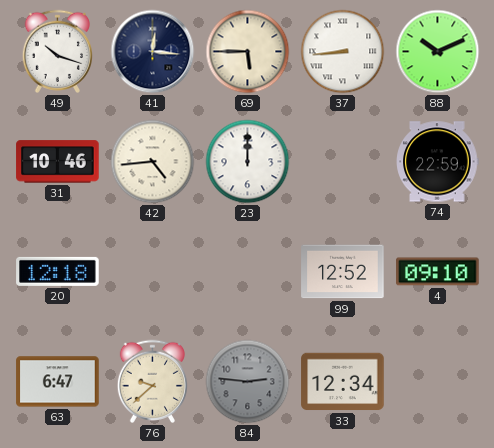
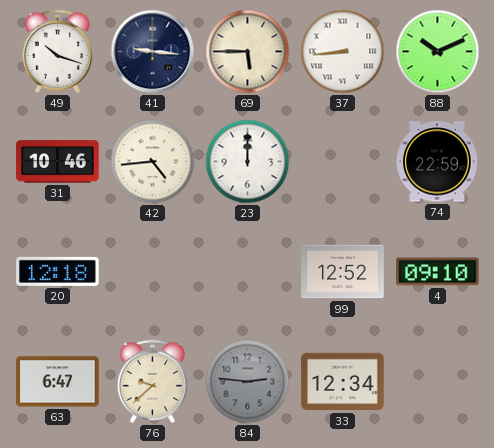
41: 12:16 -> 9:16 (153, 52)
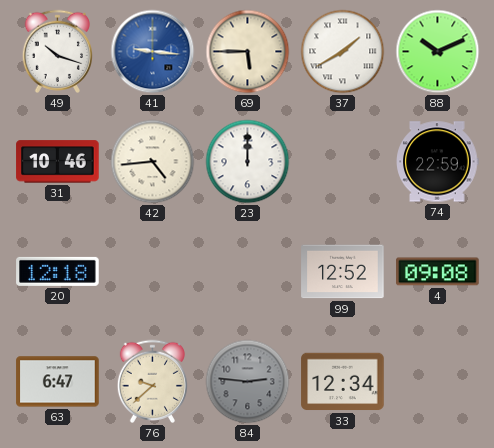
41 dial: navy -> blue (153, 52)
37: 8:44 -> 1:40 (343, 52)
4: 09:10 -> 09:08 (438, 272)
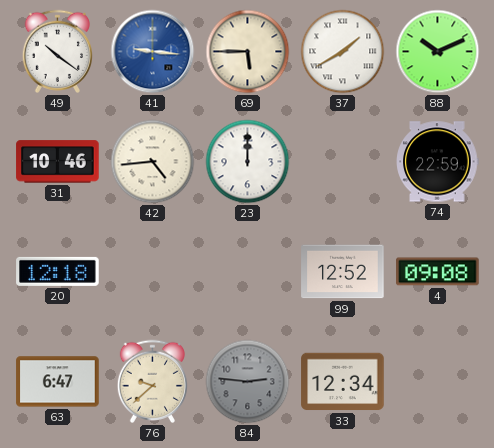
49: 10:18 -> 10:21 (57, 51)
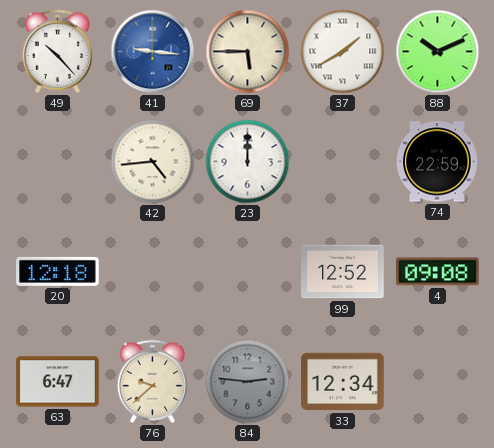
49: 10:21 -> 10:23 (57, 51)
31: 10:46 -> none (58, 162)
